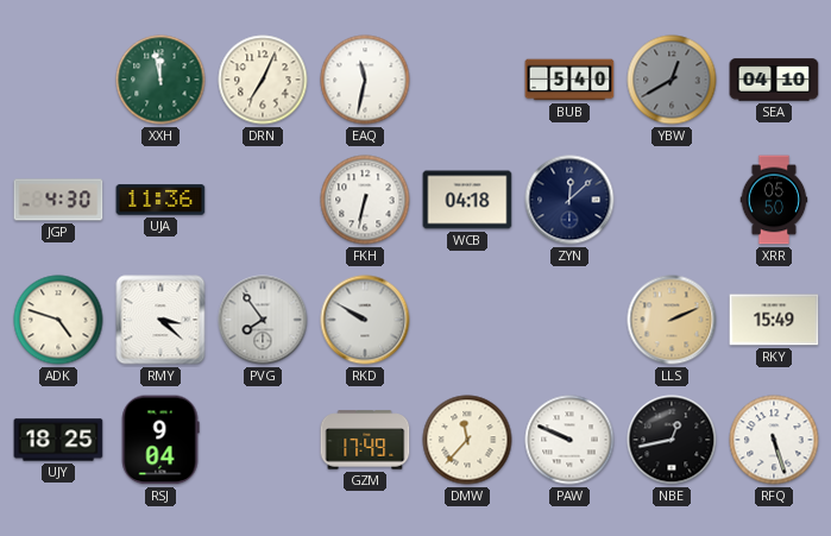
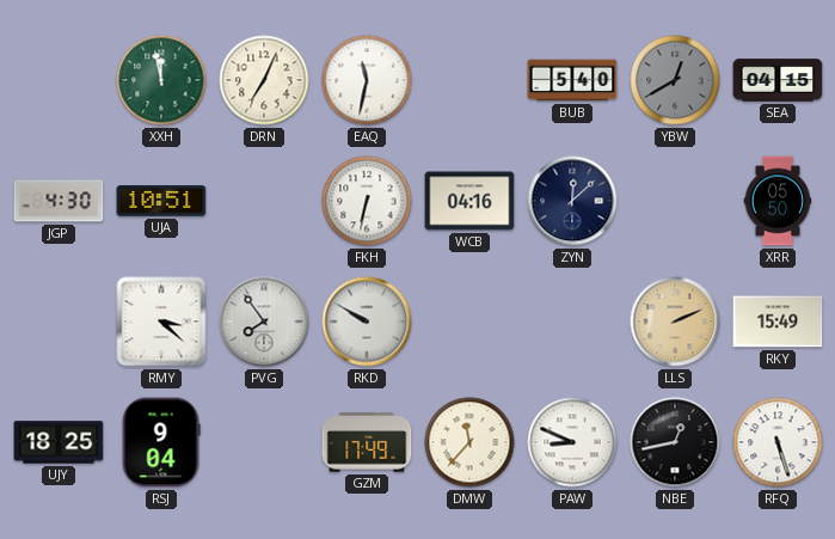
SEA: 04:10 -> 04:15 (778, 80)
UJA: 11:36 -> 10:51 (161, 201)
WCB: 04:18 -> 04:16 (469, 201)
ADK: 4:48 -> none (58, 320)
PAW: 9:49 -> 8:49 (572, 442)
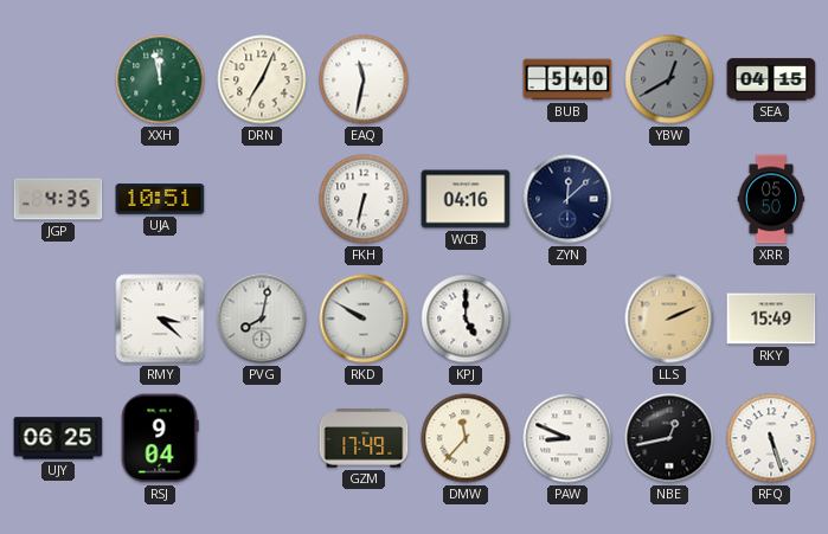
JGP: 4:30 -> 4:35 (58, 199)
PVG: 7:54 -> 8:02 (262, 319)
KPJ: none -> 5:00 (466, 319)
UJY: 18:25 -> 06:25 (58, 438)
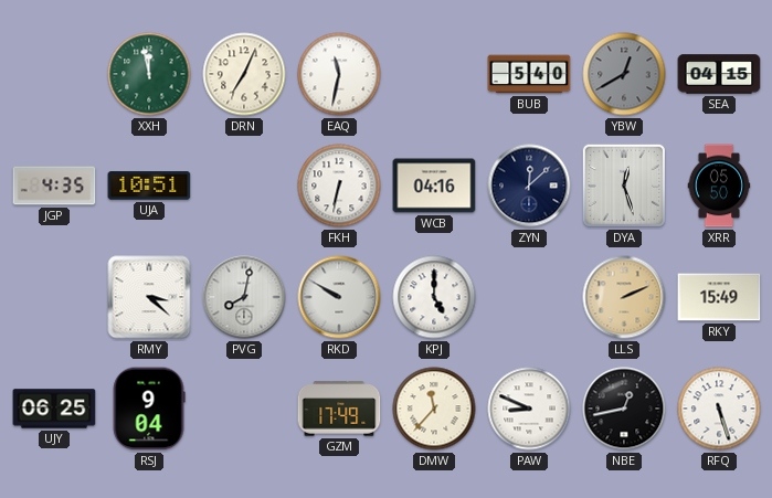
DYA: none -> 12:27 (624, 186)
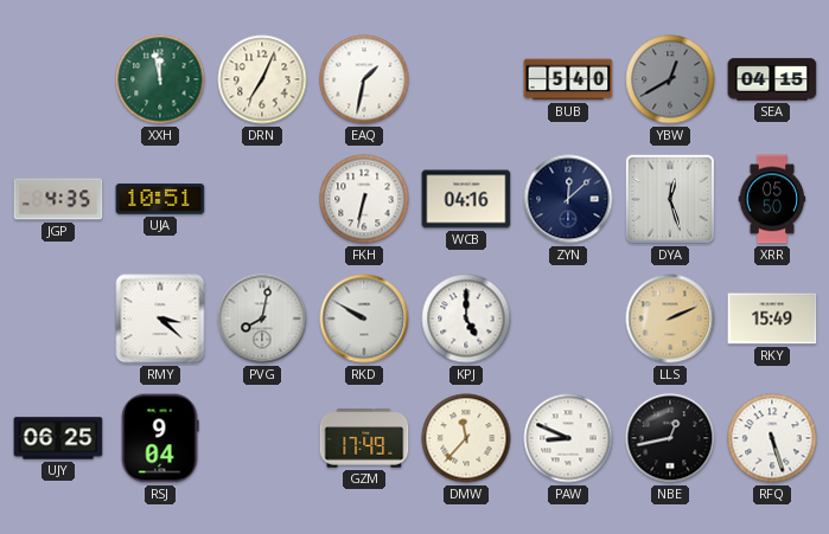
EAQ: 11:32 -> 1:32 (364, 79)
